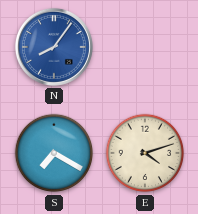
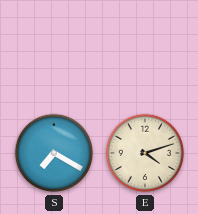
N: 8:06 -> none (54, 47)
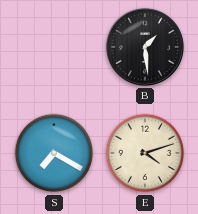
B: none -> 1:29 (145, 47)
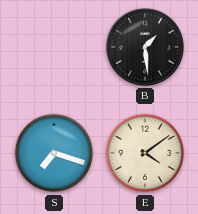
S: 7:20 -> 7:18 (54, 153)
E: 4:12 -> 4:09 (145, 153)
